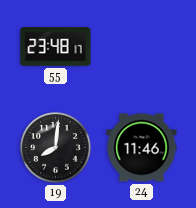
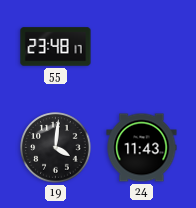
19: 8:01 -> 4:01 (56, 148)
24: 11:46 -> 11:43 (142, 148)
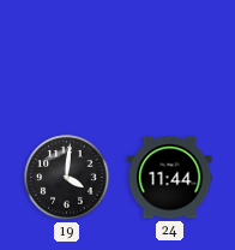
55: 23:48 -> none (56, 47)
24: 11:43 -> 11:44 (170, 178)
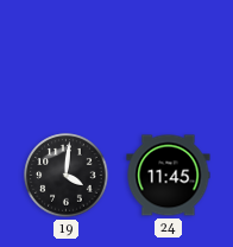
24: 11:44 -> 11:45 (169, 176)
